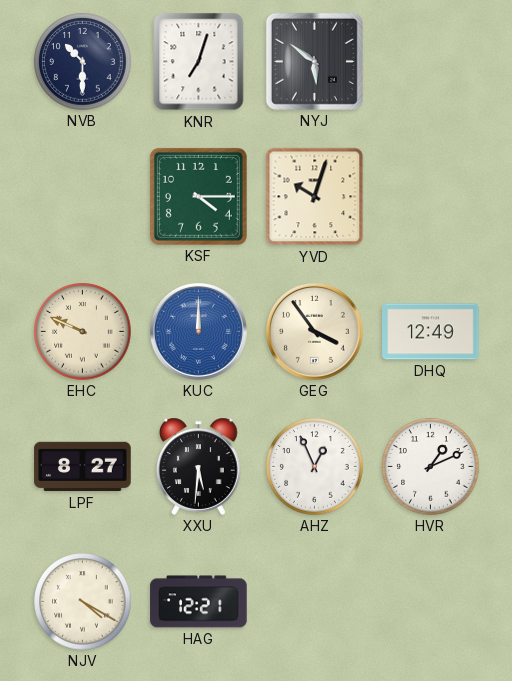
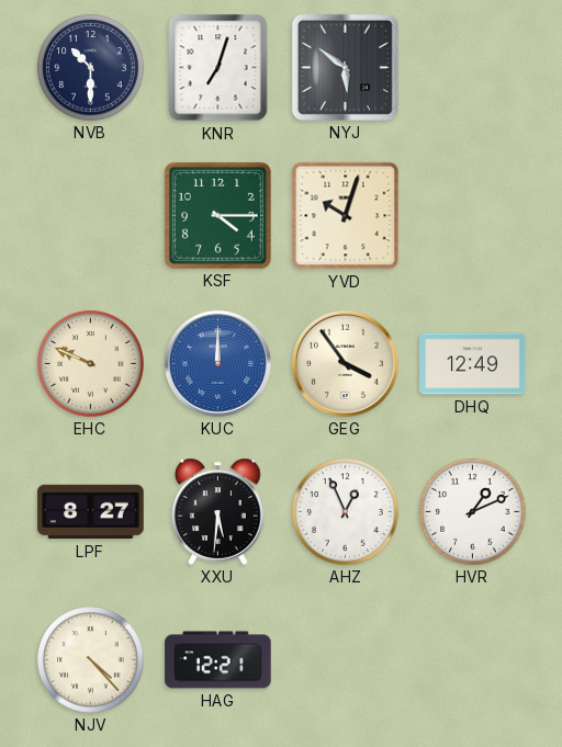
NJV: 4:20 -> 4:23 (91, 660)
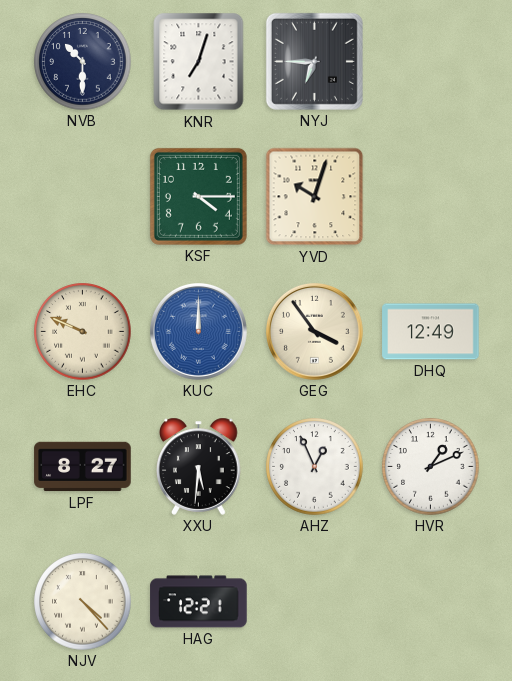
NYJ: 5:51 -> 6:45 (314, 61)
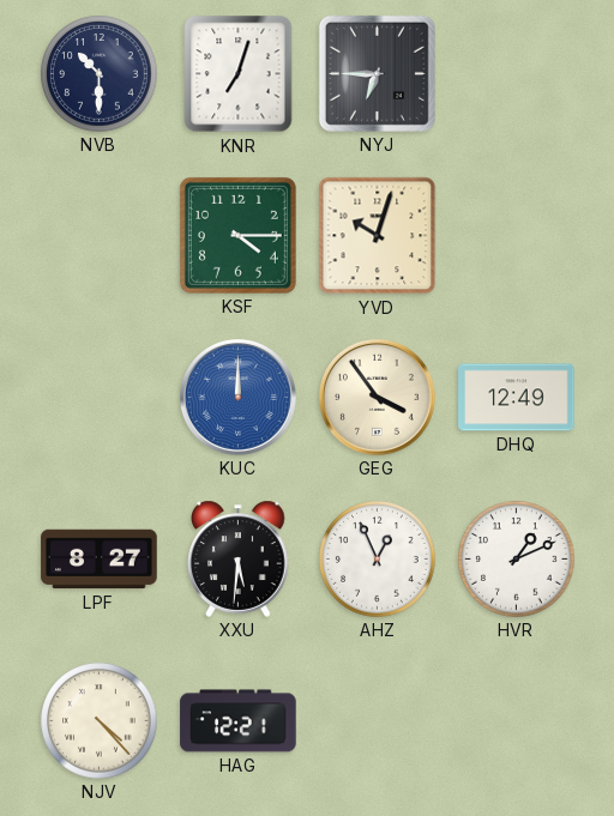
EHC: 9:49 -> none (83, 332)
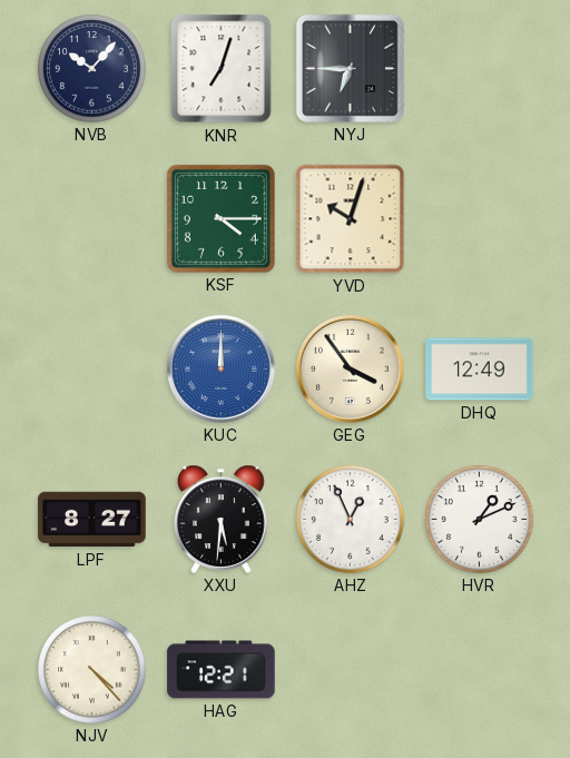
NVB: 10:30 -> 10:07 (92, 69)
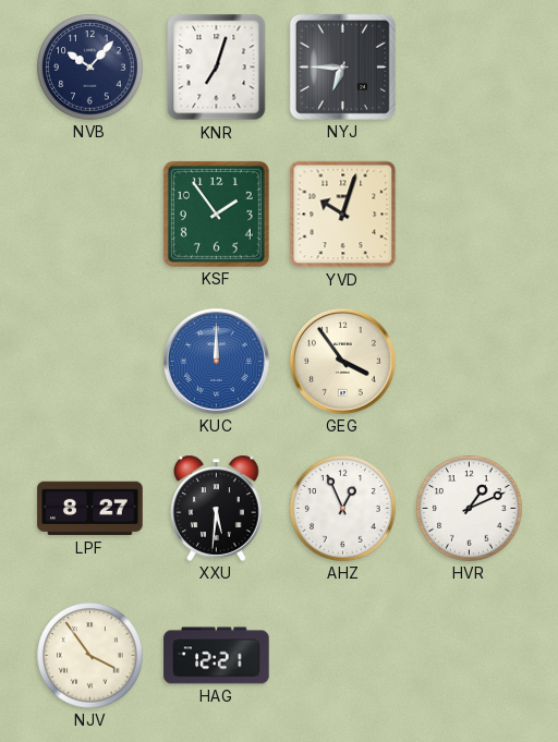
KSF: 4:15 -> 1:54 (216, 214)
DHQ: 12:49 -> none (480, 370)
NJV: 4:23 -> 3:54 (90, 656)
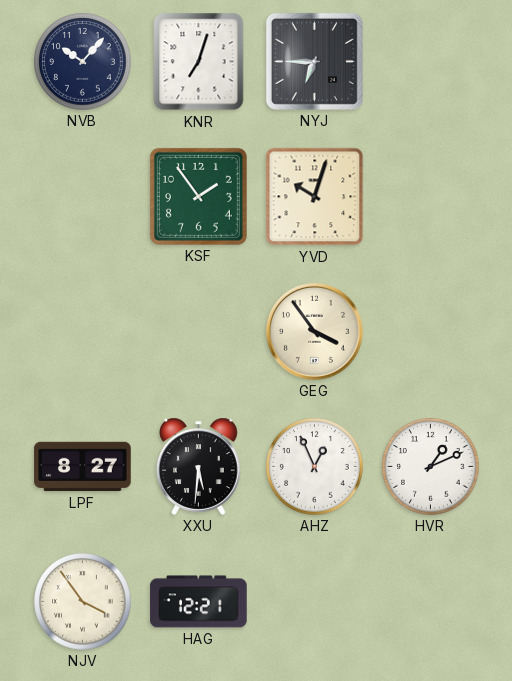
KUC: 12:00 -> none (216, 361)
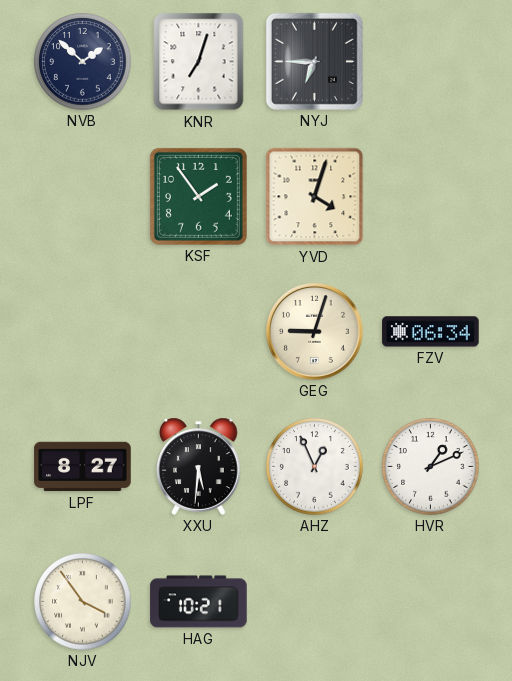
NVB: 10:07 -> 1:52 (83, 62)
YVD: 10:03 -> 4:03 (315, 197)
GEG: 3:54 -> 9:03 (314, 331)
FZV: none -> 06:34 (431, 332)
HAG: 12:21 -> 10:21 (199, 602)
